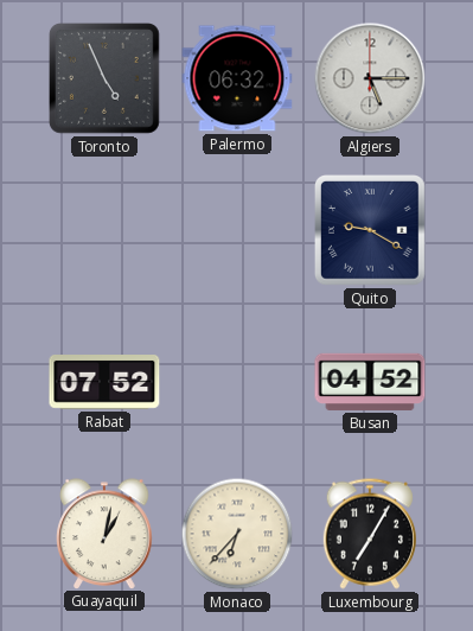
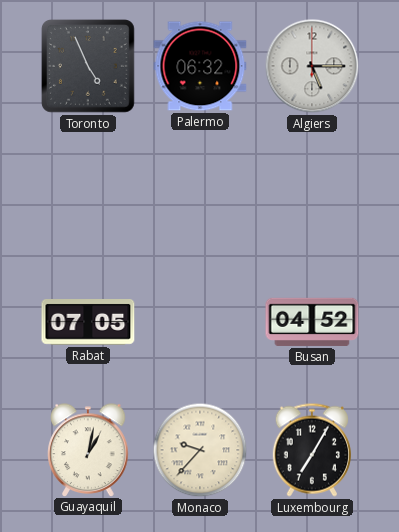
Quito: 9:20 -> none (371, 231)
Rabat: 07:52 -> 07:05 (88, 323)
Monaco: 6:37 -> 9:37 (200, 450)
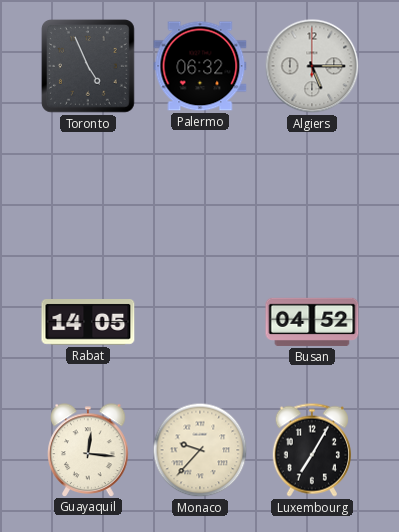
Rabat: 07:05 -> 14:05 (88, 323)
Guayaquil: 1:02 -> 12:16 (88, 450)
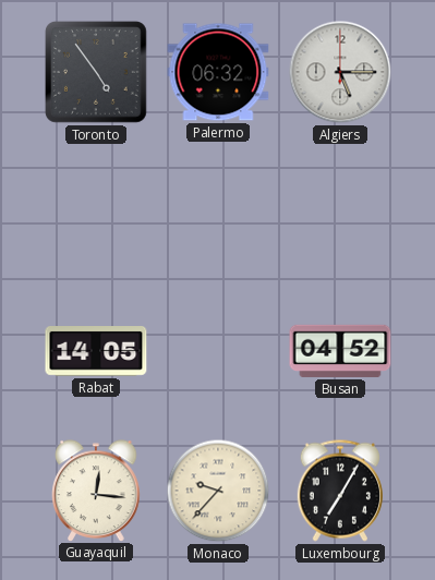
Toronto: 4:56 -> 4:54 (97, 73)
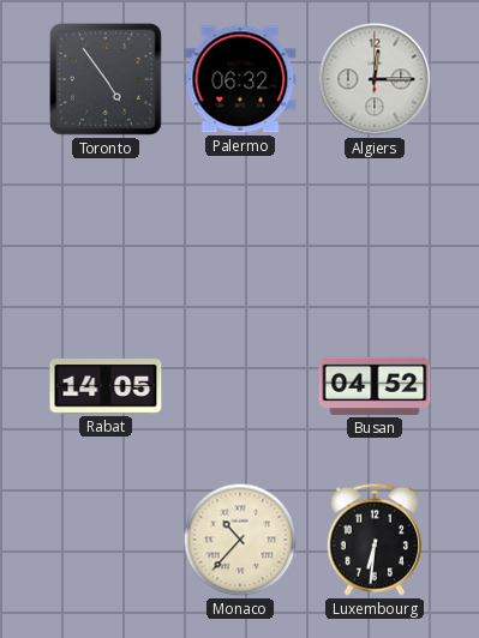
Algiers: 5:15 -> 12:15 (375, 79)
Guayaquil: 12:16 -> none (96, 491)
Monaco: 9:37 -> 10:37 (240, 540)
Luxembourg: 7:05 -> 6:31 (375, 540)
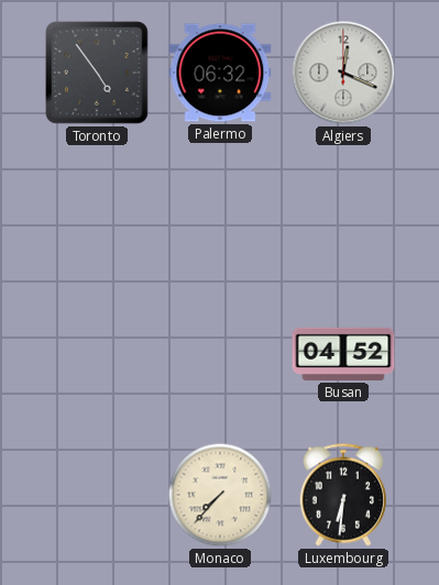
Algiers: 12:15 -> 12:19 (343, 73)
Rabat: 14:05 -> none (106, 387)
Monaco: 10:37 -> 7:37 (220, 495)
